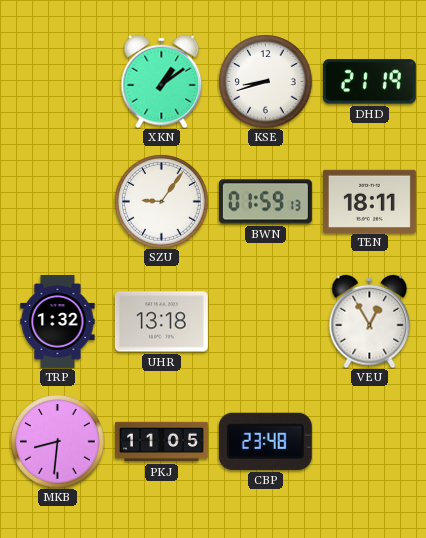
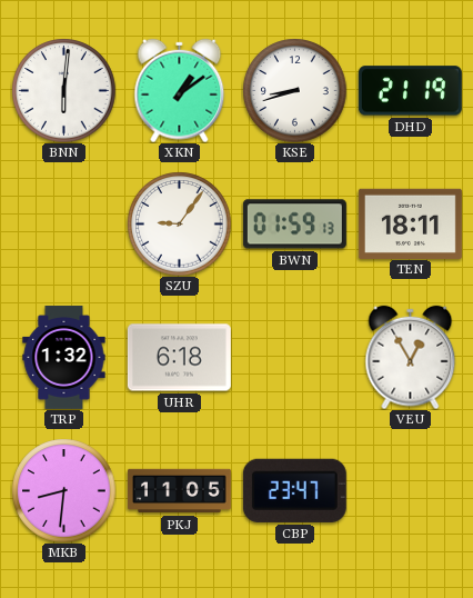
BNN: none -> 6:01 (63, 90)
UHR: 13:18 -> 6:18 (179, 358)
CBP: 23:48 -> 23:47 (294, 490)
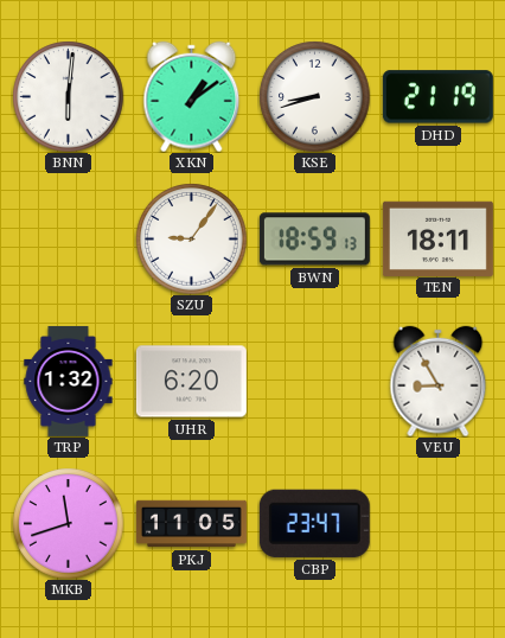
BWN: 01:59 -> 18:59 (314, 240)
UHR: 6:18 -> 6:20 (191, 382)
VEU: 12:55 -> 8:55 (439, 381)
MKB: 8:31 -> 11:42 (68, 523)
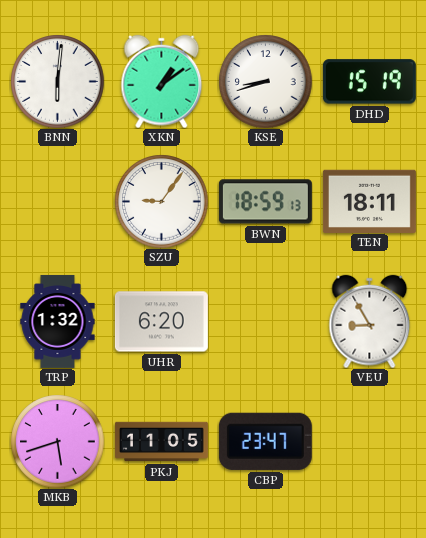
DHD: 21:19 -> 15:19 (369, 82)
MKB: 11:42 -> 5:42 (57, 441)
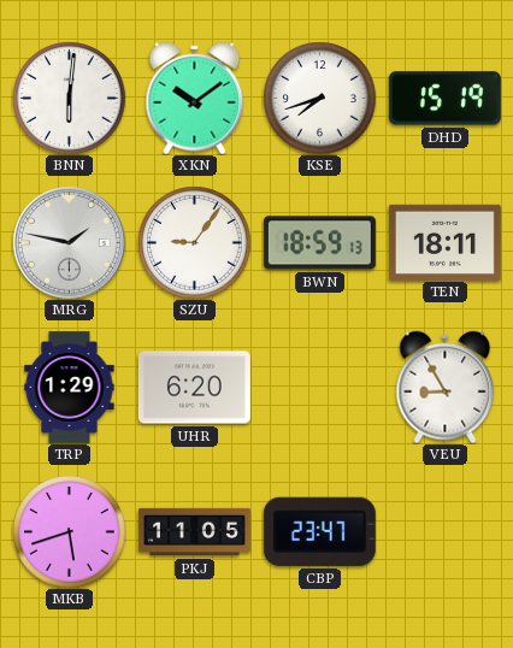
XKN: 1:09 -> 10:09 (195, 98)
KSE: 8:42 -> 7:42 (319, 98)
MRG: none -> 1:47 (70, 243)
TRP: 1:32 -> 1:29 (70, 387)
